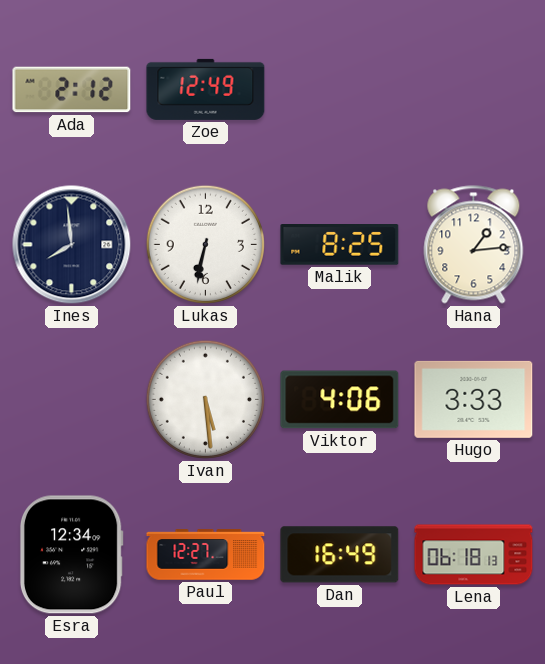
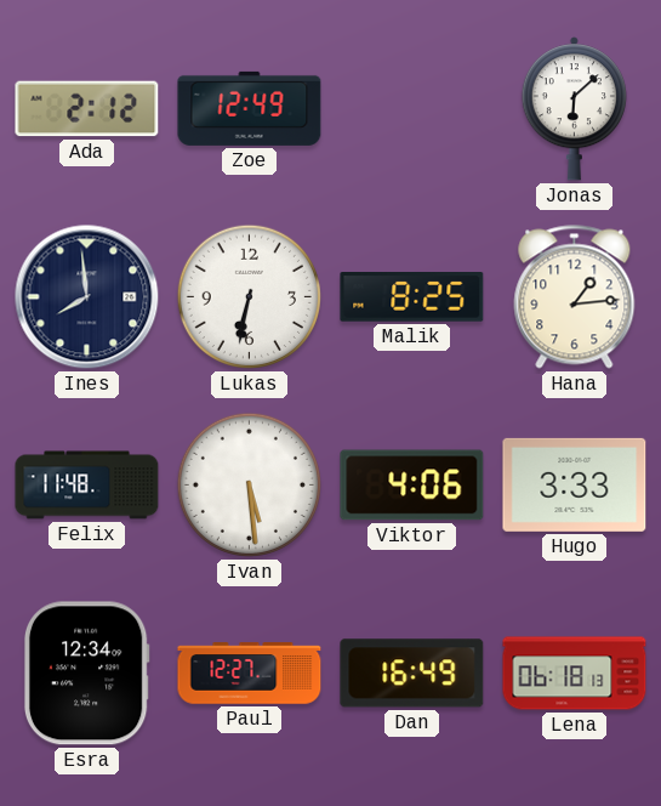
Jonas: none -> 6:08 (574, 109)
Felix: none -> 11:48 (87, 486)
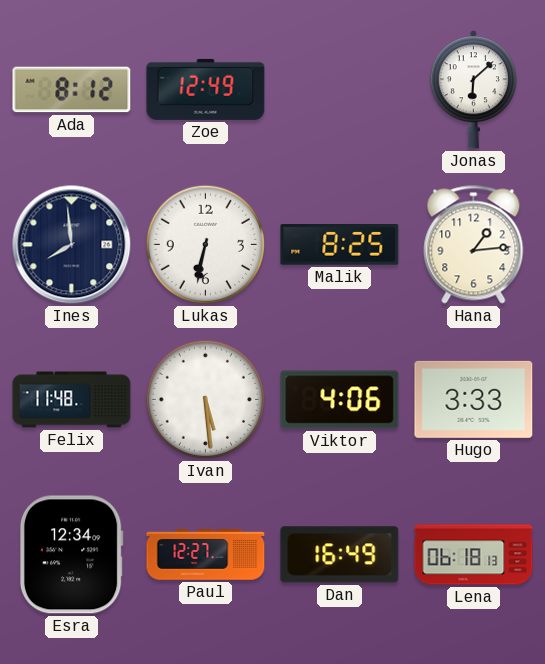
Ada: 2:12 -> 8:12 (72, 90)
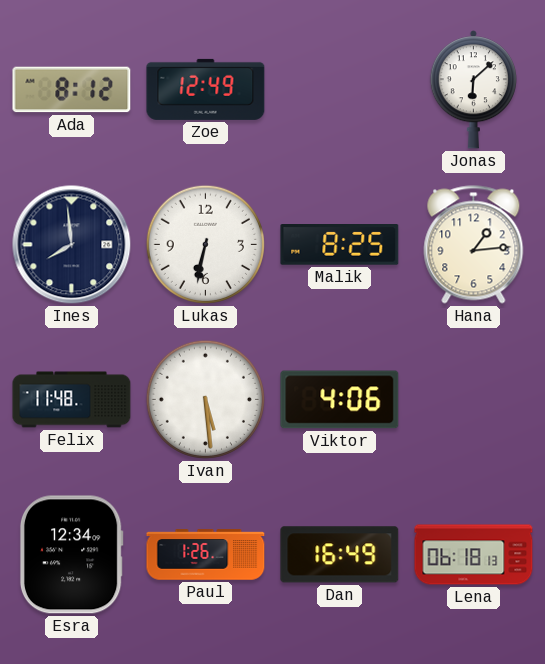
Hugo: 3:33 -> none (474, 399)
Paul: 12:27 -> 1:26 (206, 555)
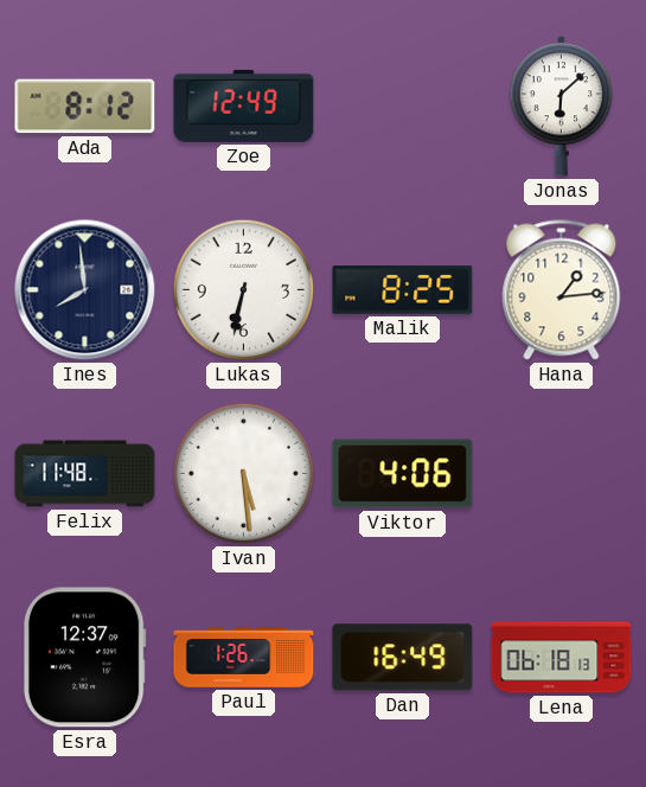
Esra: 12:34 -> 12:37 (84, 658)
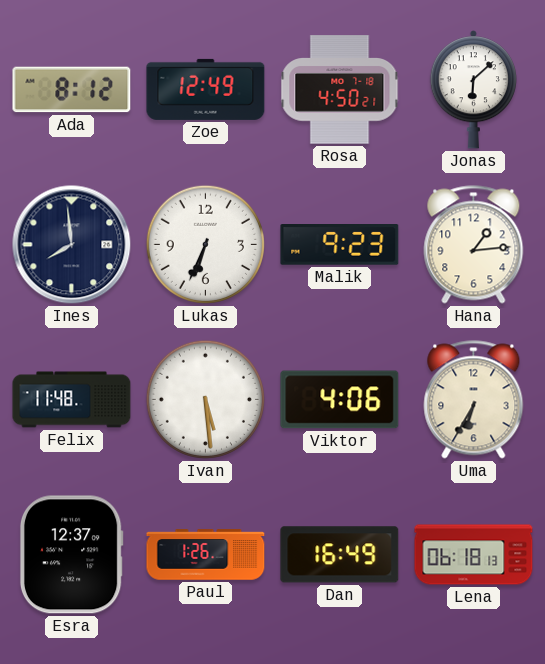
Rosa: none -> 4:50 (340, 90)
Lukas: 6:32 -> 6:34 (205, 244)
Malik: 8:25 -> 9:23 (340, 245)
Uma: none -> 6:35 (474, 400)
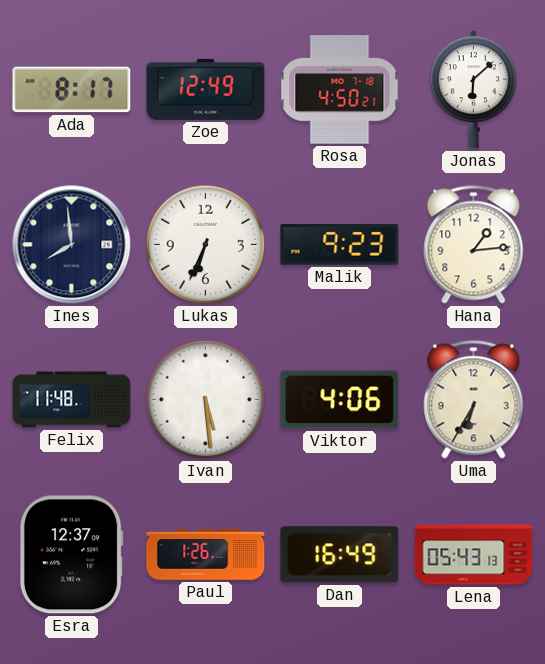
Ada: 8:12 -> 8:17 (72, 90)
Lena: 06:18 -> 05:43 (474, 555)
